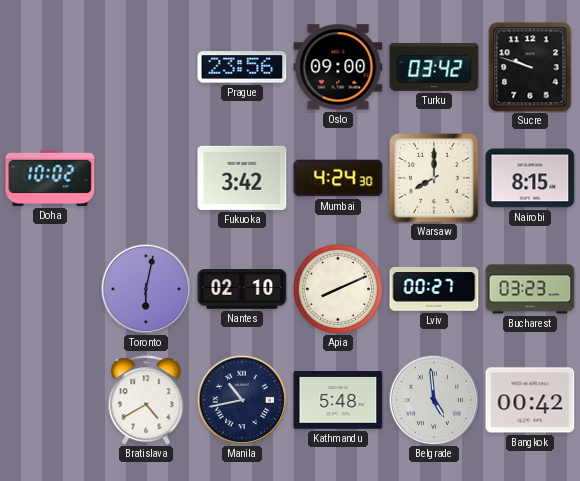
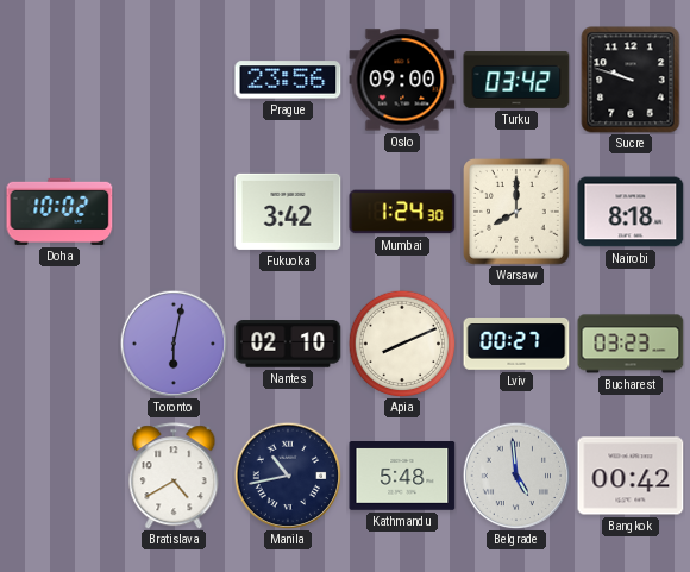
Mumbai: 4:24 -> 1:24 (402, 212)
Nairobi: 8:15 -> 8:18 (631, 212)
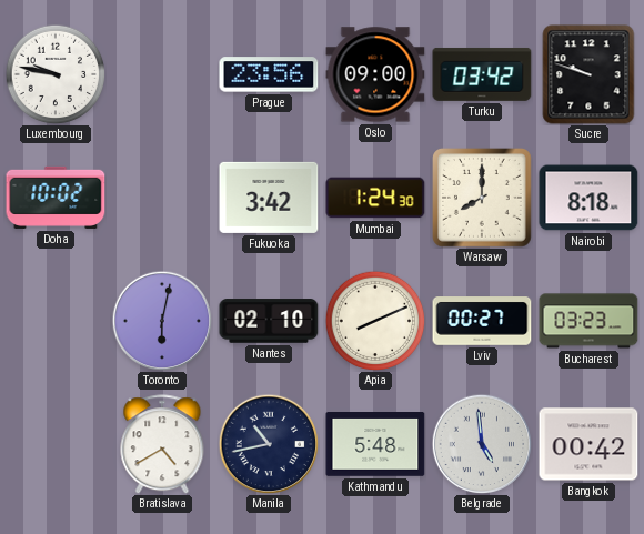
Luxembourg: none -> 9:47 (56, 74)
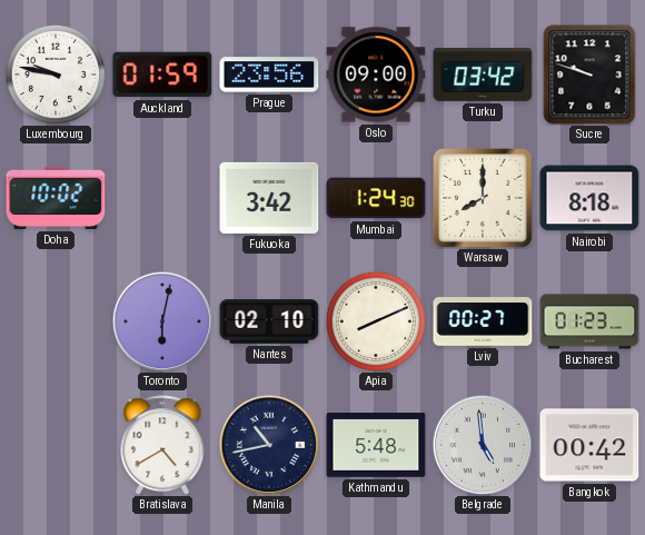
Auckland: none -> 01:59 (162, 75)
Bucharest: 03:23 -> 01:23 (589, 321)
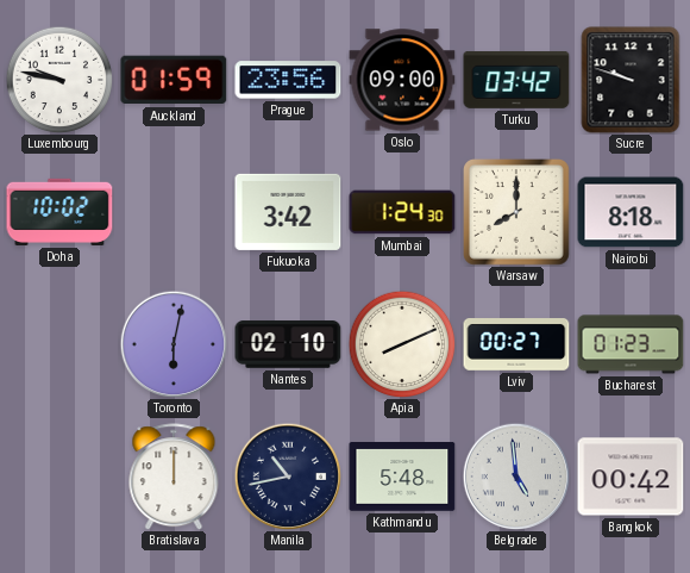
Bratislava: 4:40 -> 12:00 (174, 477)
